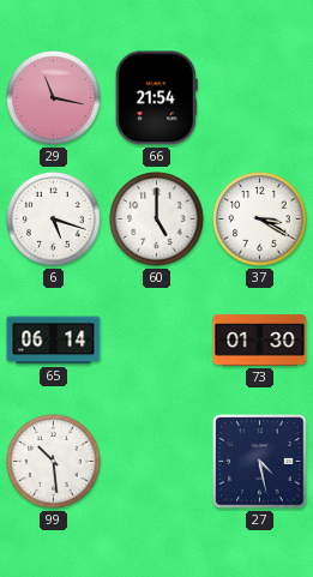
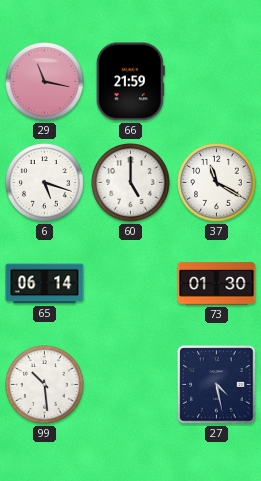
66: 21:54 -> 21:59 (130, 82)
37: 3:20 -> 11:20 (217, 183)
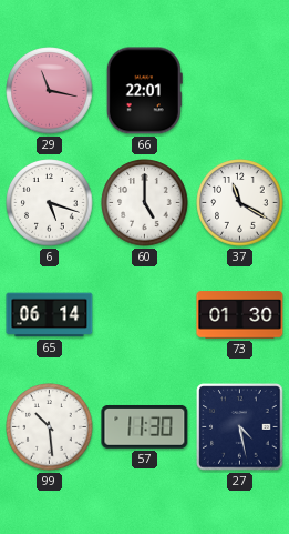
66: 21:59 -> 22:01 (144, 91)
57: none -> 11:30 (145, 426)
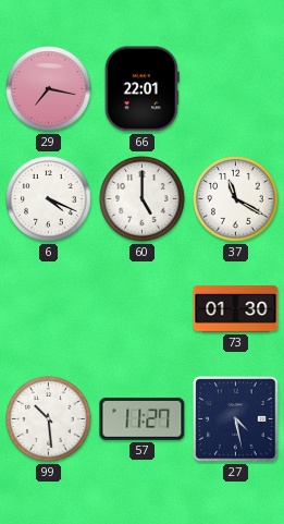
29: 11:17 -> 7:17 (49, 89)
6: 5:18 -> 4:19 (49, 199)
65: 06:14 -> none (50, 315)
57: 11:30 -> 11:27 (143, 418)
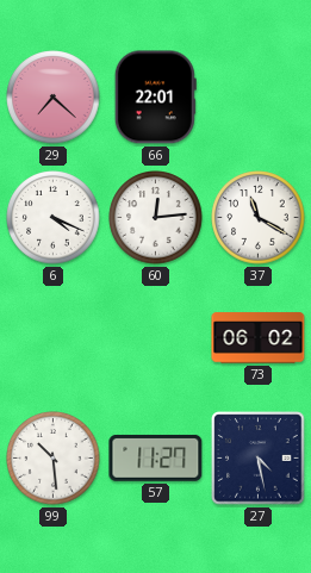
29: 7:17 -> 7:22 (54, 98)
60: 5:00 -> 12:14 (156, 218)
73: 01:30 -> 06:02 (259, 338)
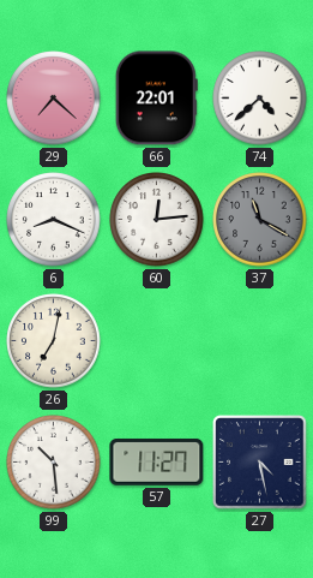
74: none -> 4:38 (260, 99)
6: 4:19 -> 8:19 (54, 220)
37 dial: white -> grey (260, 220)
26: none -> 7:02 (54, 341)
73: 06:02 -> none (259, 338)
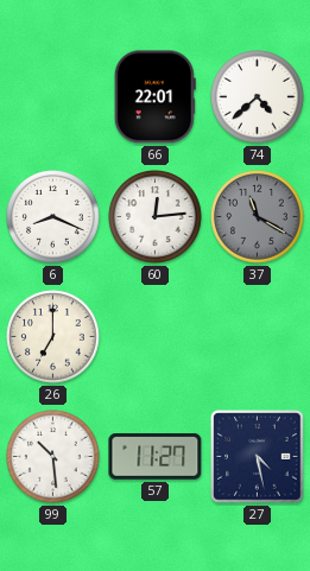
29: 7:22 -> none (54, 99)
26: 7:02 -> 7:00 (53, 337)
